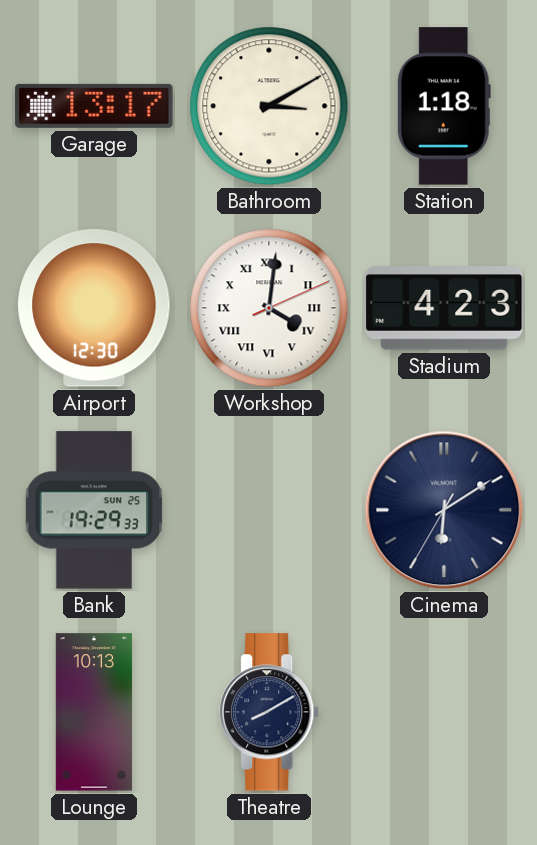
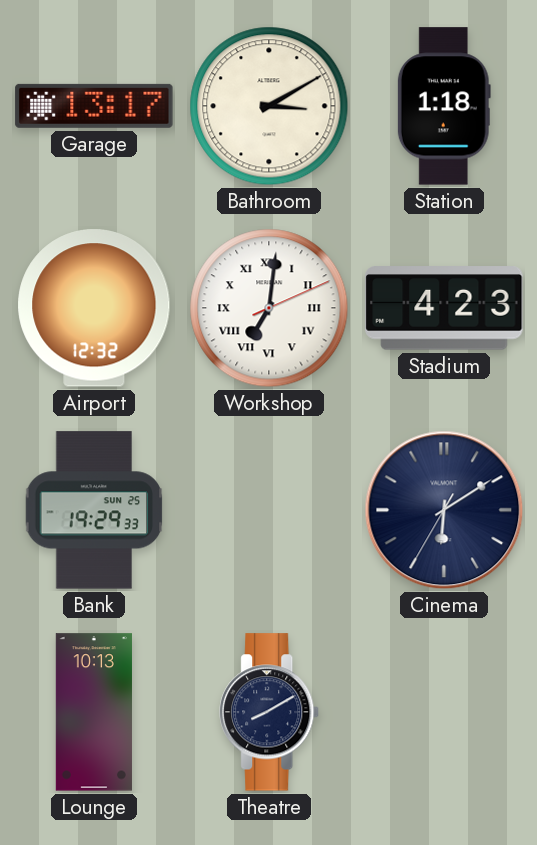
Airport: 12:30 -> 12:32 (94, 308)
Workshop: 4:01 -> 7:01 (269, 308)
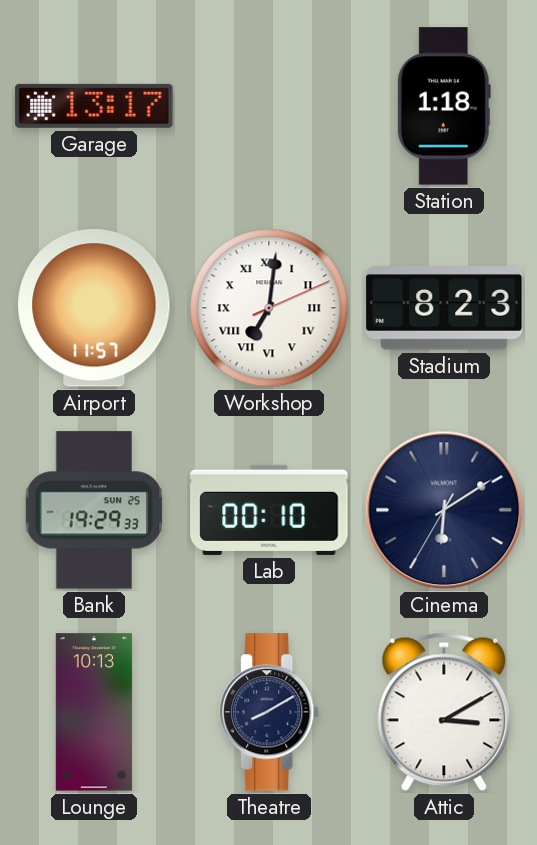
Bathroom: 3:10 -> none (269, 106)
Airport: 12:32 -> 11:57 (94, 308)
Stadium: 4:23 -> 8:23 (444, 308)
Lab: none -> 00:10 (269, 510)
Attic: none -> 3:10 (444, 712)
